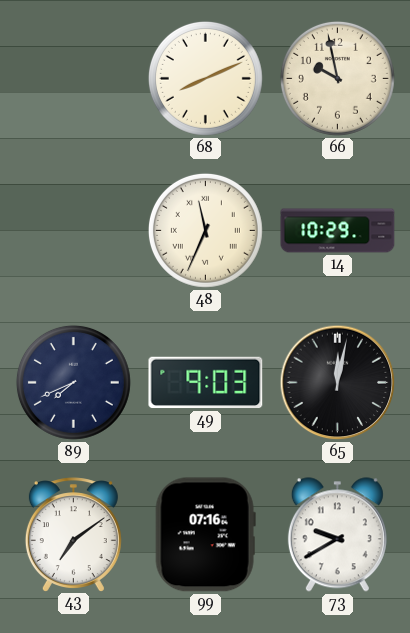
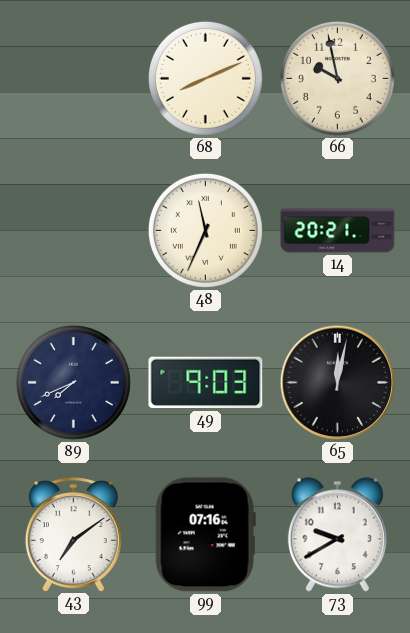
14: 10:29 -> 20:21 (338, 231)
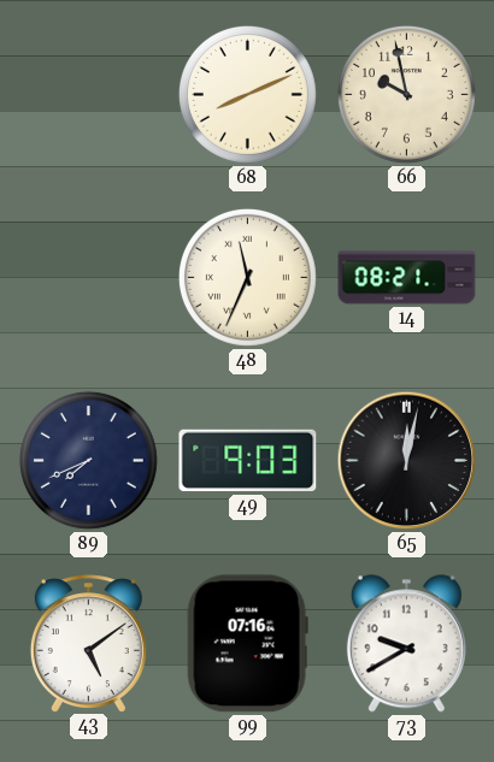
14: 20:21 -> 08:21 (407, 278)
43: 7:09 -> 5:09 (88, 643)
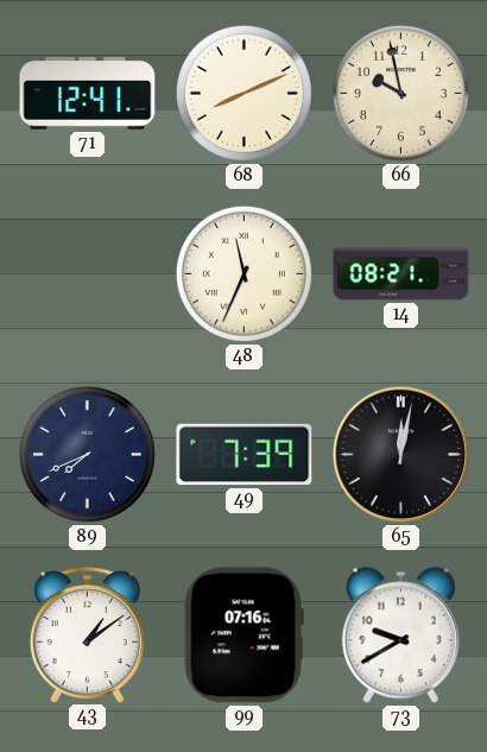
71: none -> 12:41 (88, 94)
49: 9:03 -> 7:39 (245, 455)
43: 5:09 -> 1:09 (87, 634)
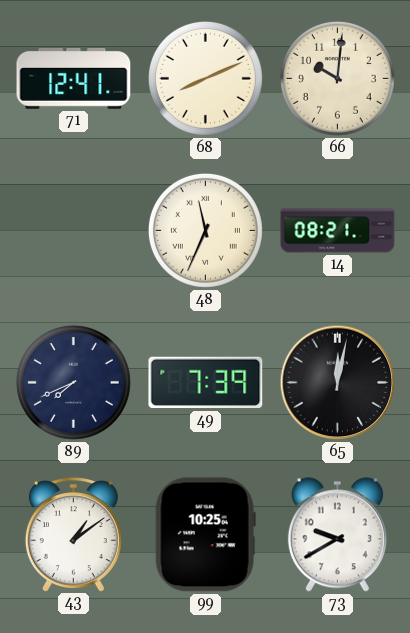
66: 9:58 -> 10:01 (337, 78)
99: 07:16 -> 10:25 (205, 535)
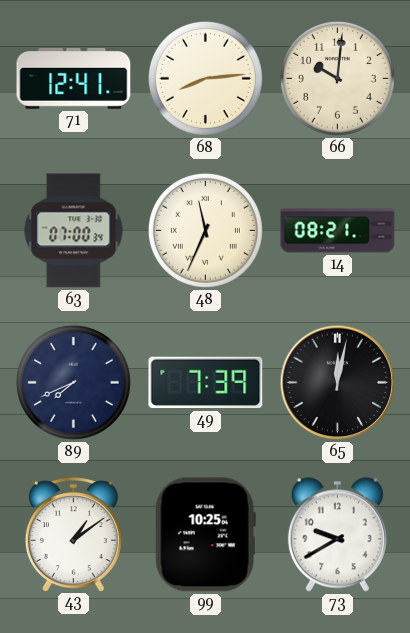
68: 8:11 -> 8:14 (205, 78)
63: none -> 07:00 (74, 231)
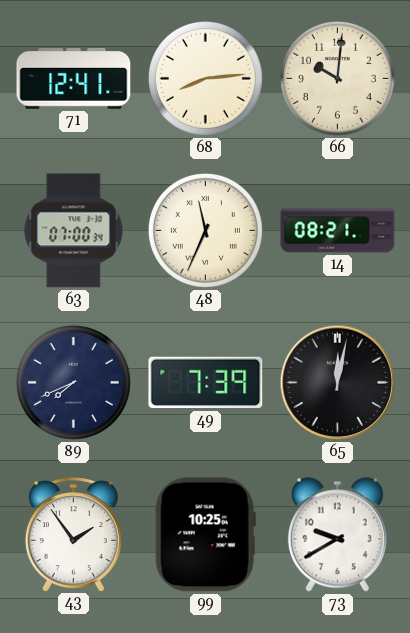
43: 1:09 -> 1:54 (73, 534)
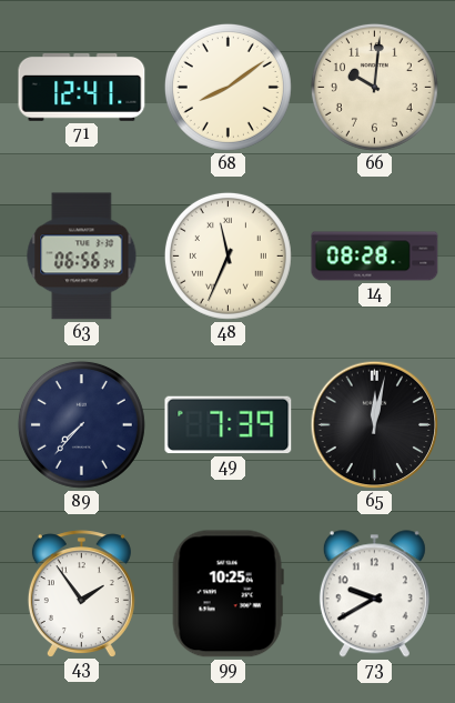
68: 8:14 -> 8:09 (228, 87)
63: 07:00 -> 06:56 (82, 257)
14: 08:21 -> 08:28 (375, 257)
89: 7:41 -> 7:37 (81, 424)
